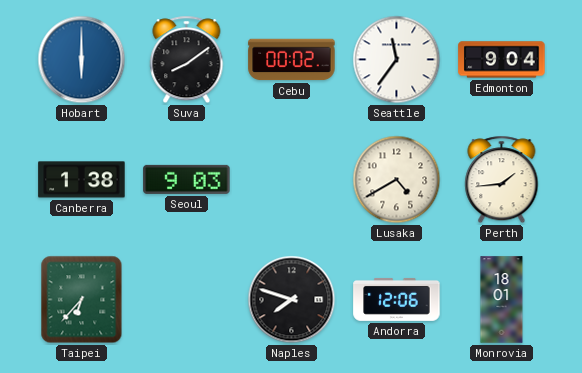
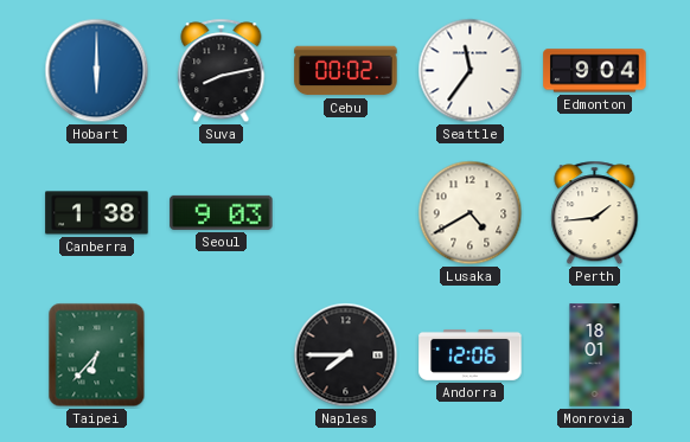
Suva: 8:09 -> 8:13 (222, 71)
Naples: 7:48 -> 7:45 (346, 355)
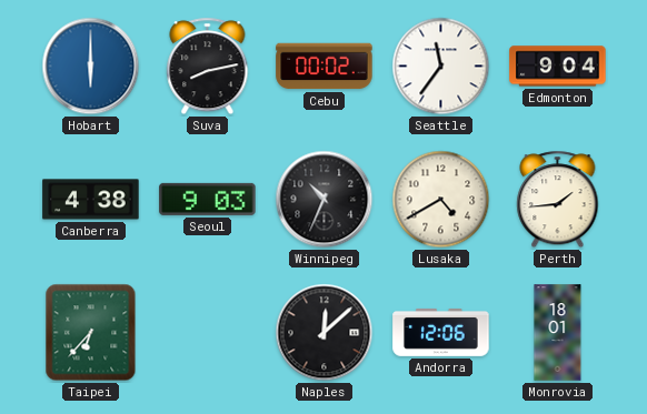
Canberra: 1:38 -> 4:38 (91, 200)
Winnipeg: none -> 10:34 (325, 200)
Naples: 7:45 -> 12:08 (325, 333)
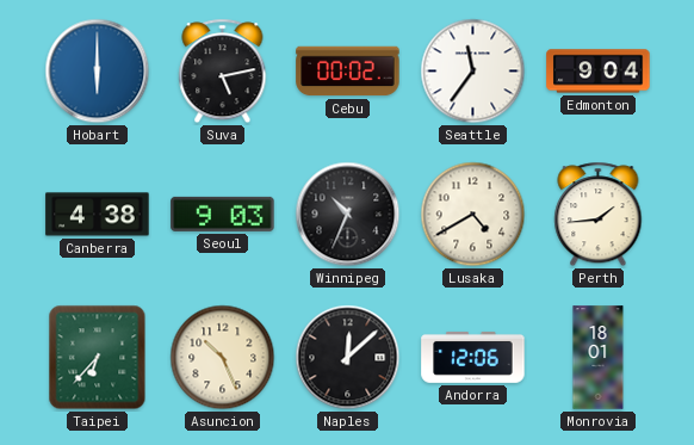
Suva: 8:13 -> 5:13 (223, 72)
Asuncion: none -> 10:26 (223, 358)
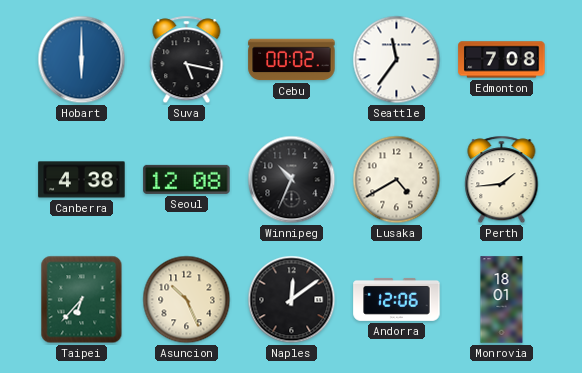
Suva: 5:13 -> 5:17 (187, 60)
Edmonton: 9:04 -> 7:08 (502, 60)
Seoul: 9:03 -> 12:08 (187, 179)
Naples: 12:08 -> 12:09 (292, 300)
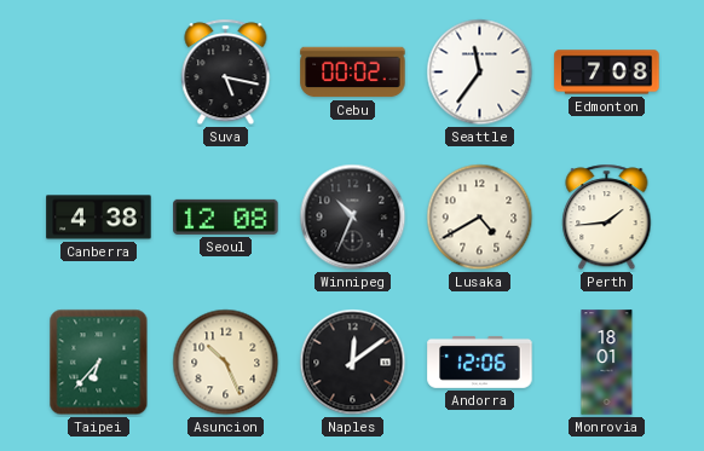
Hobart: 6:00 -> none (82, 60)
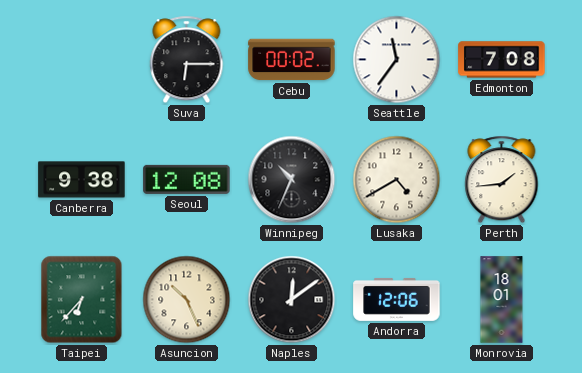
Suva: 5:17 -> 6:15 (187, 60)
Canberra: 4:38 -> 9:38 (82, 180)
